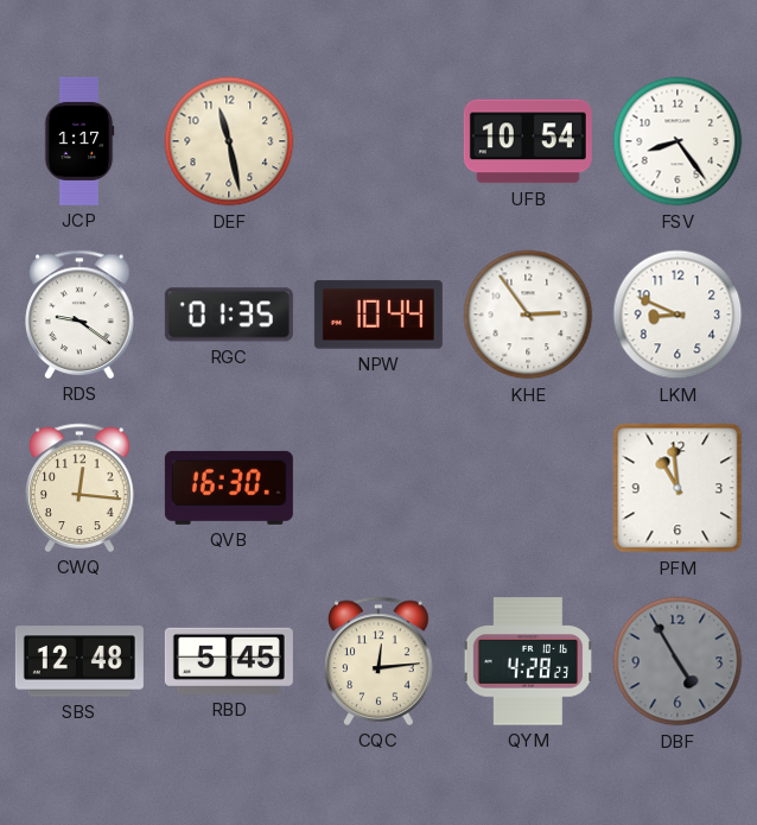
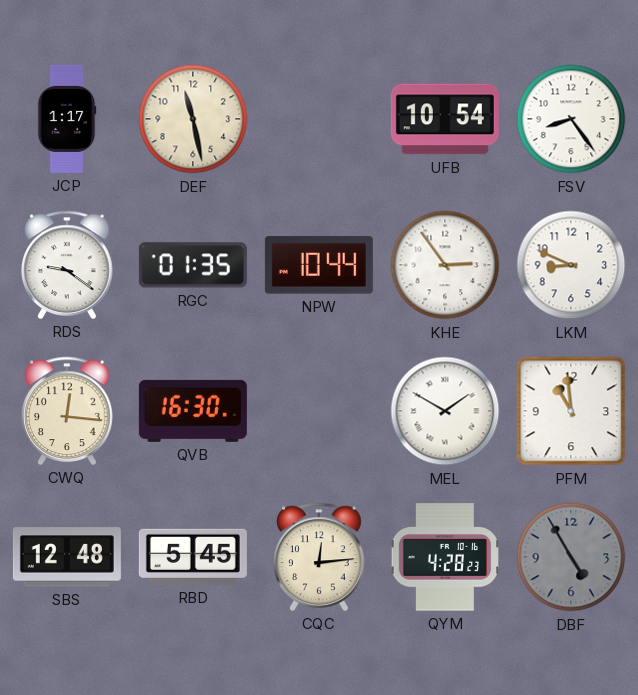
MEL: none -> 1:50 (445, 411)
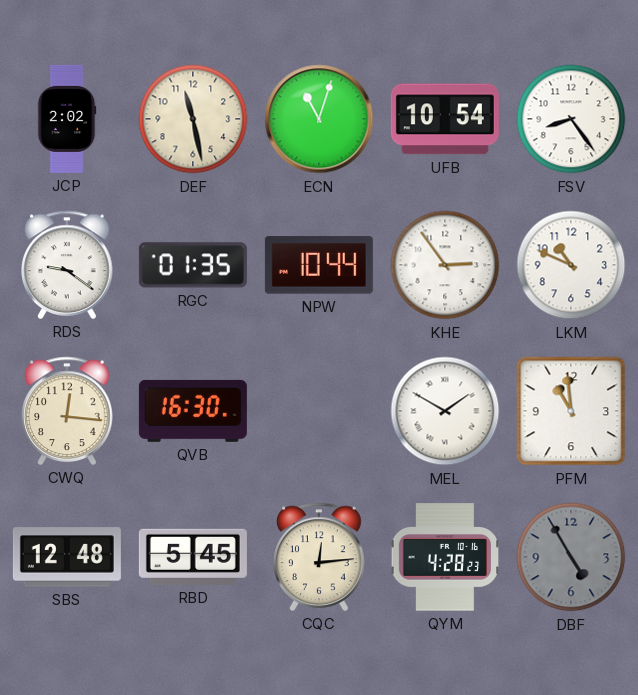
JCP: 1:17 -> 2:02 (67, 119)
ECN: none -> 11:03 (319, 119)
LKM: 8:49 -> 10:49 (571, 265)
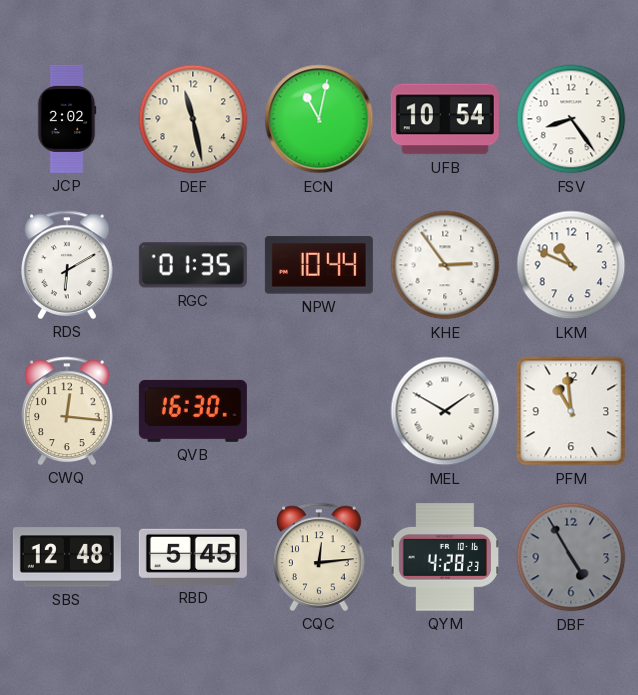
ECN: 11:03 -> 11:02 (319, 119)
RDS: 9:21 -> 6:10 (67, 265)
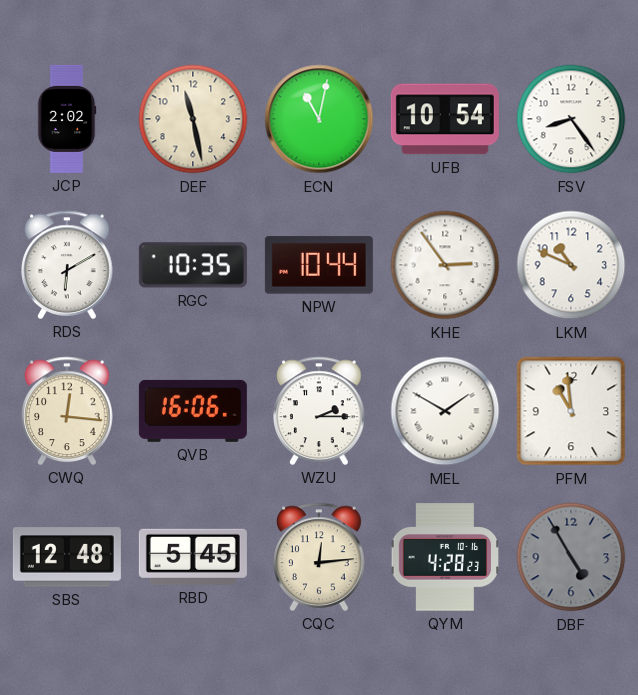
RGC: 01:35 -> 10:35 (193, 265)
QVB: 16:30 -> 16:06 (193, 411)
WZU: none -> 2:15 (319, 411)
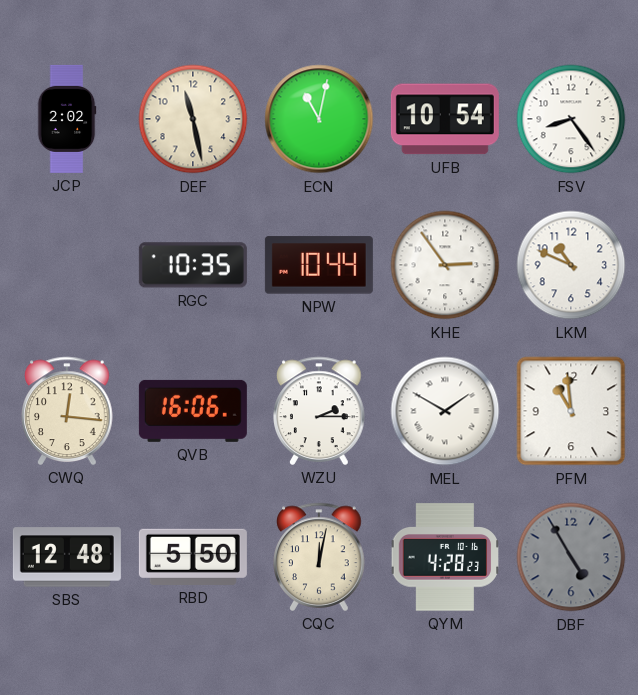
RDS: 6:10 -> none (67, 265)
RBD: 5:45 -> 5:50 (193, 557)
CQC: 12:14 -> 12:02 (319, 557)
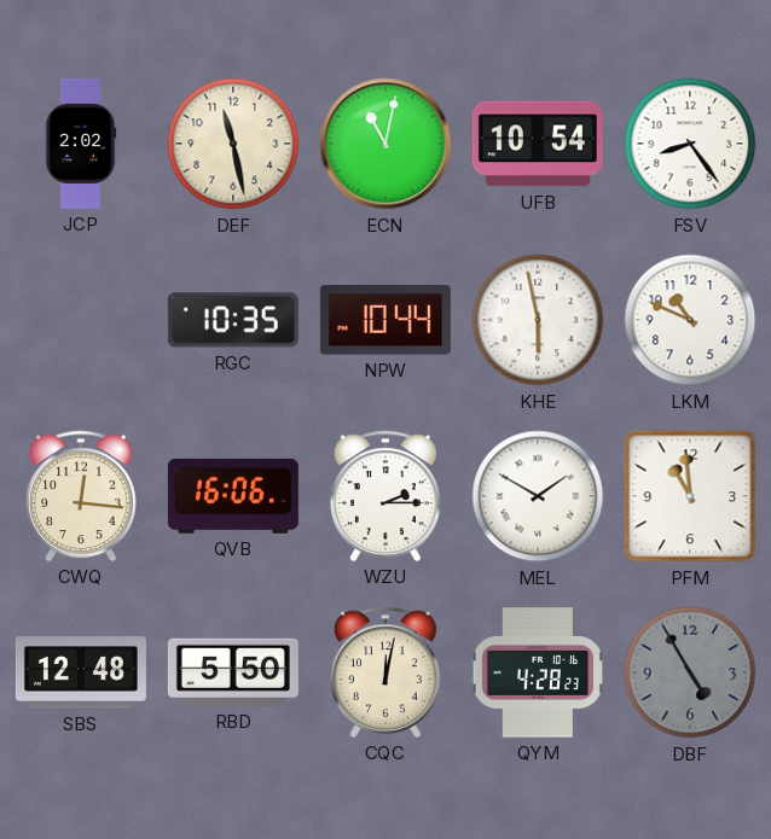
KHE: 2:54 -> 5:58 (538, 320)
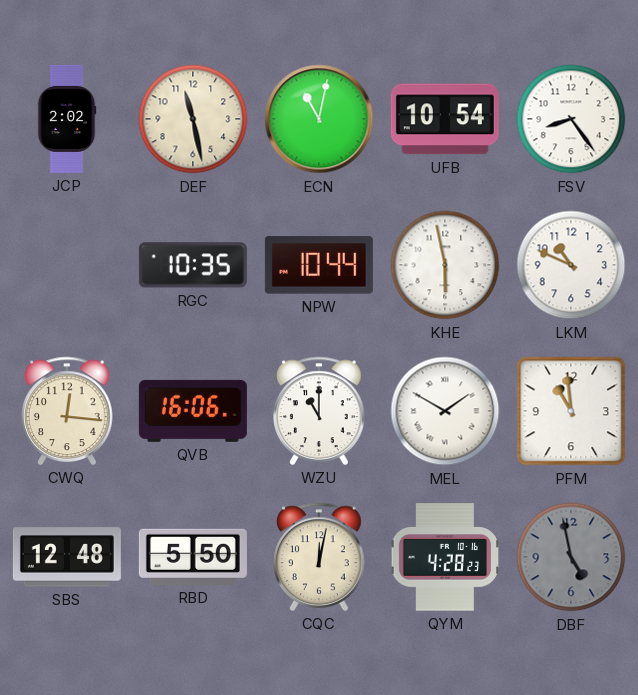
WZU: 2:15 -> 11:00 (319, 411)
DBF: 4:55 -> 4:58 (571, 557)
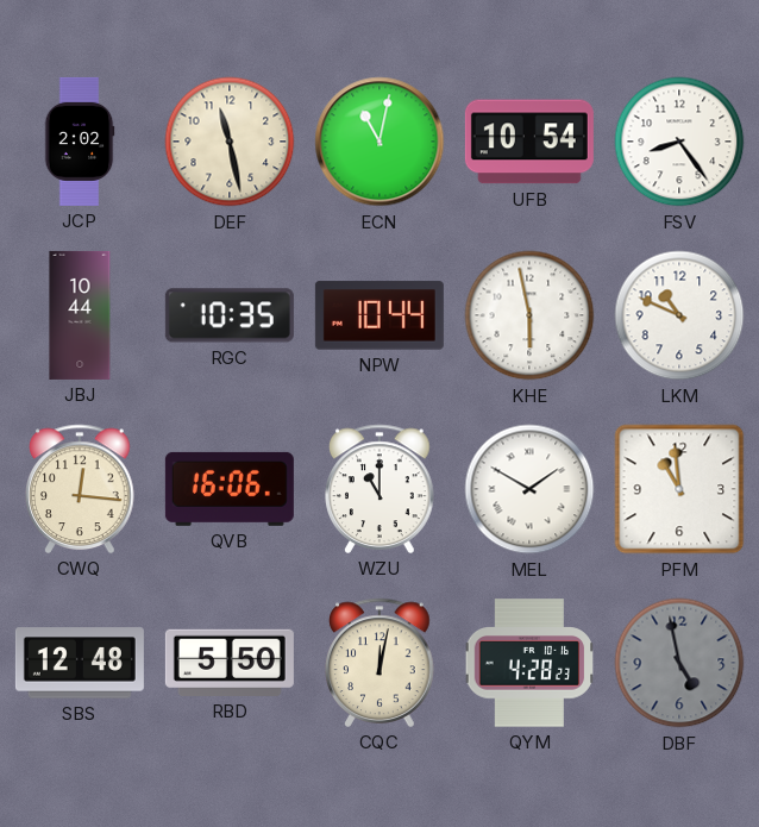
JBJ: none -> 10:44 (80, 315)
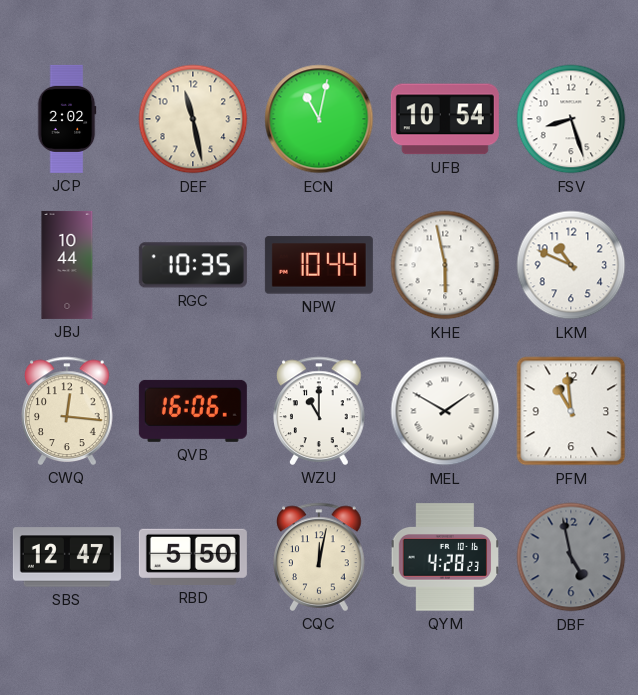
FSV: 8:24 -> 8:27 (571, 119)
SBS: 12:48 -> 12:47 (67, 557)
